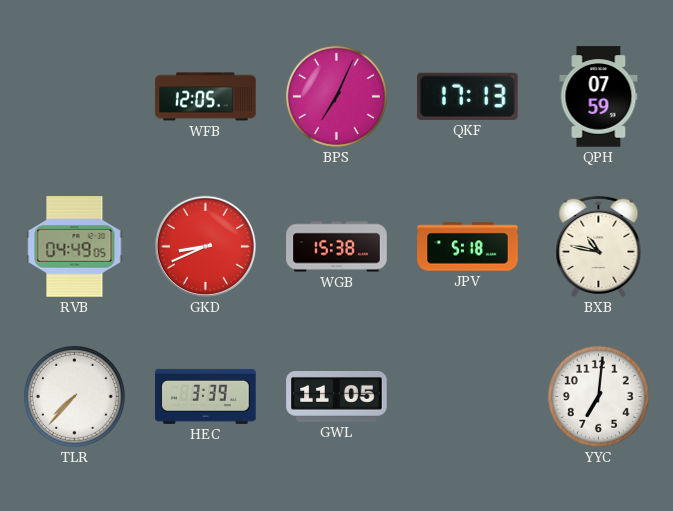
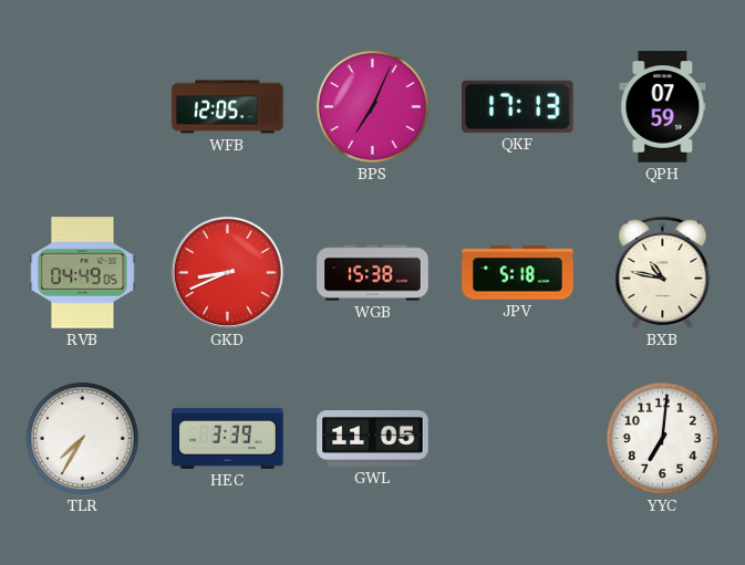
TLR: 7:37 -> 7:35 (82, 438)
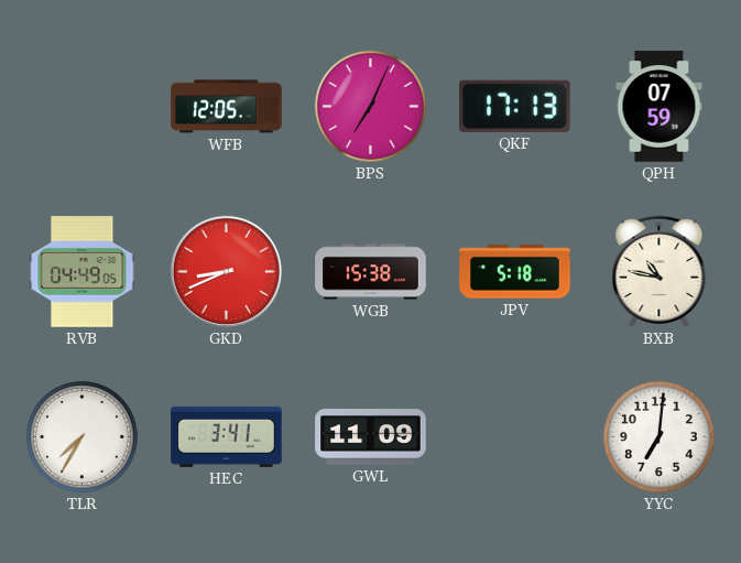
HEC: 3:39 -> 3:41 (227, 436)
GWL: 11:05 -> 11:09 (371, 437)
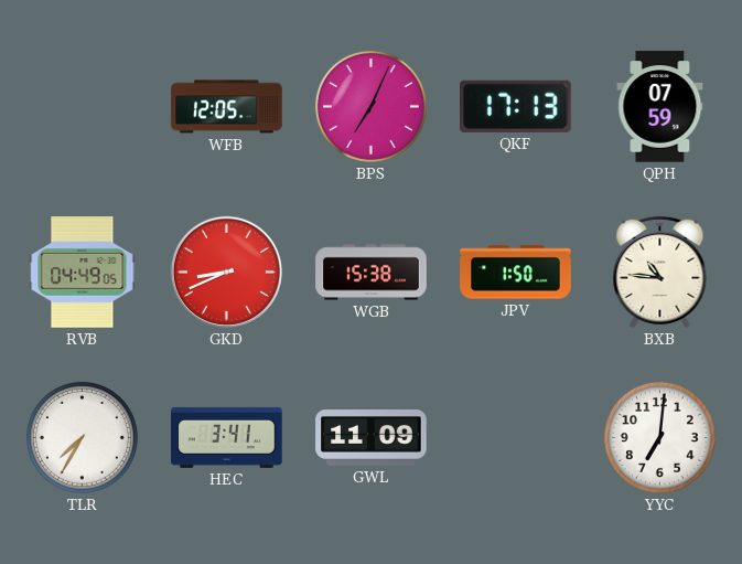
JPV: 5:18 -> 1:50 (516, 273)
BXB: 10:47 -> 10:46 (660, 272)
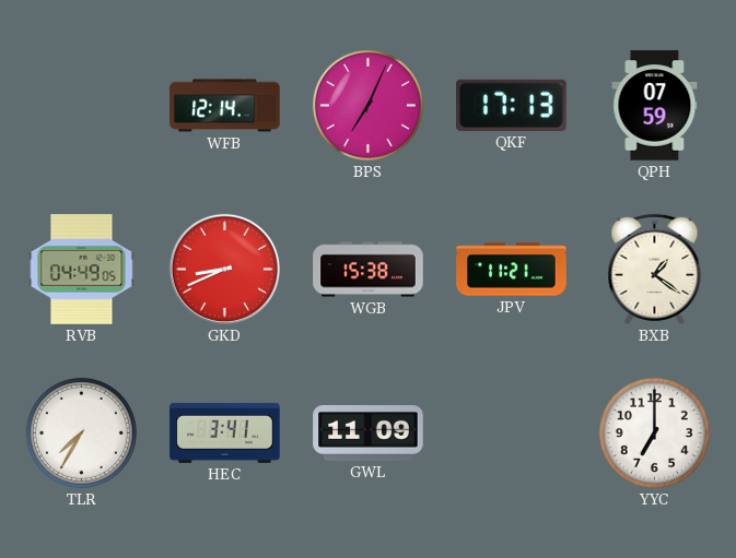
WFB: 12:05 -> 12:14 (225, 106)
JPV: 1:50 -> 11:21 (512, 270)
BXB: 10:46 -> 1:21 (655, 269)
YYC: 7:01 -> 7:00 (654, 432)
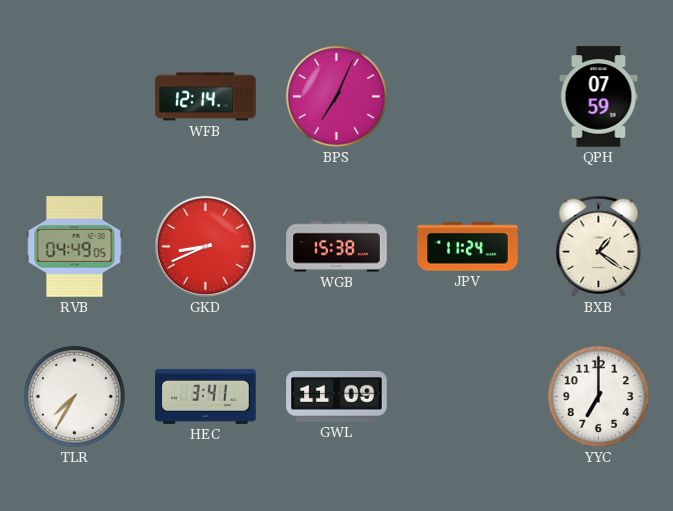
QKF: 17:13 -> none (512, 105)
JPV: 11:21 -> 11:24 (468, 247)
